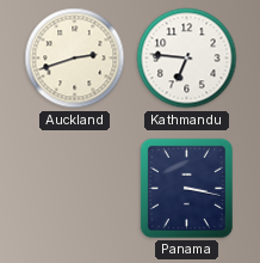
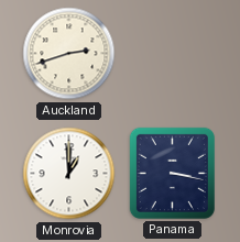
Kathmandu: 6:46 -> none (187, 59)
Monrovia: none -> 1:00 (69, 174)
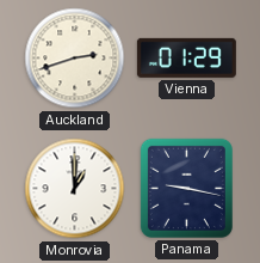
Vienna: none -> 01:29 (186, 57)
Panama: 3:17 -> 9:17 (186, 188)
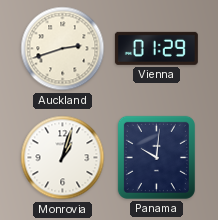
Monrovia: 1:00 -> 1:03 (63, 158)
Panama: 9:17 -> 10:01 (156, 157)
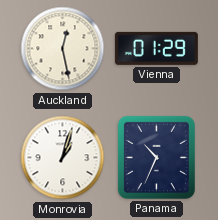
Auckland: 2:42 -> 12:28 (63, 49)
Panama: 10:01 -> 10:34 (156, 157)
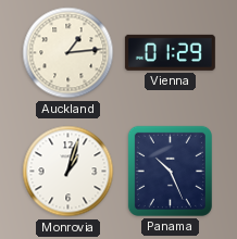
Auckland: 12:28 -> 1:14 (68, 53)
Panama: 10:34 -> 10:26 (170, 171)
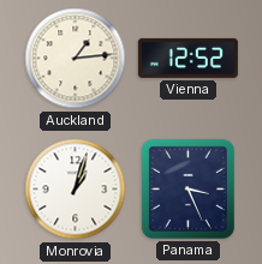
Vienna: 01:29 -> 12:52 (187, 58)
Panama: 10:26 -> 3:26 (187, 188)
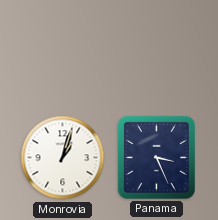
Auckland: 1:14 -> none (76, 59)
Vienna: 12:52 -> none (187, 58)
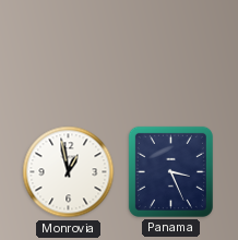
Monrovia: 1:03 -> 12:58 (69, 172)
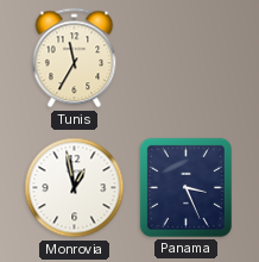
Tunis: none -> 11:35 (75, 58)
